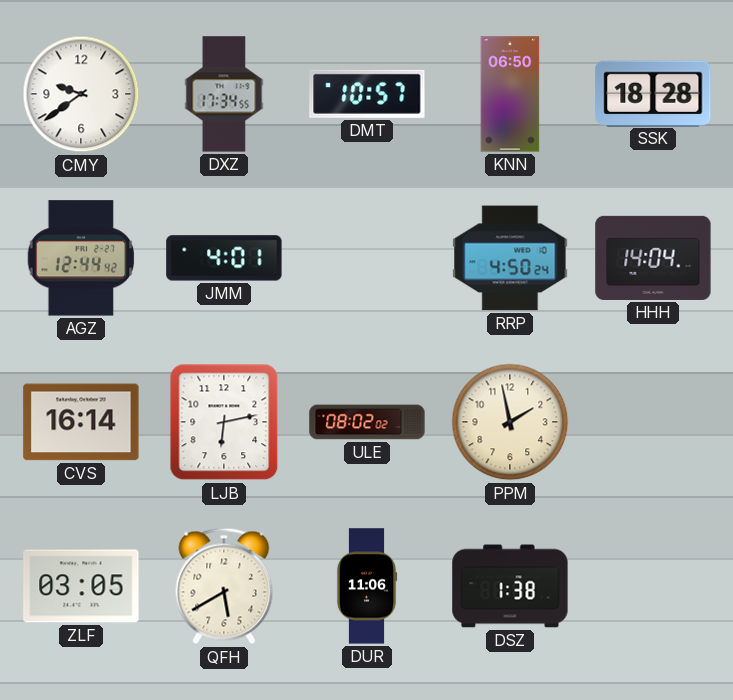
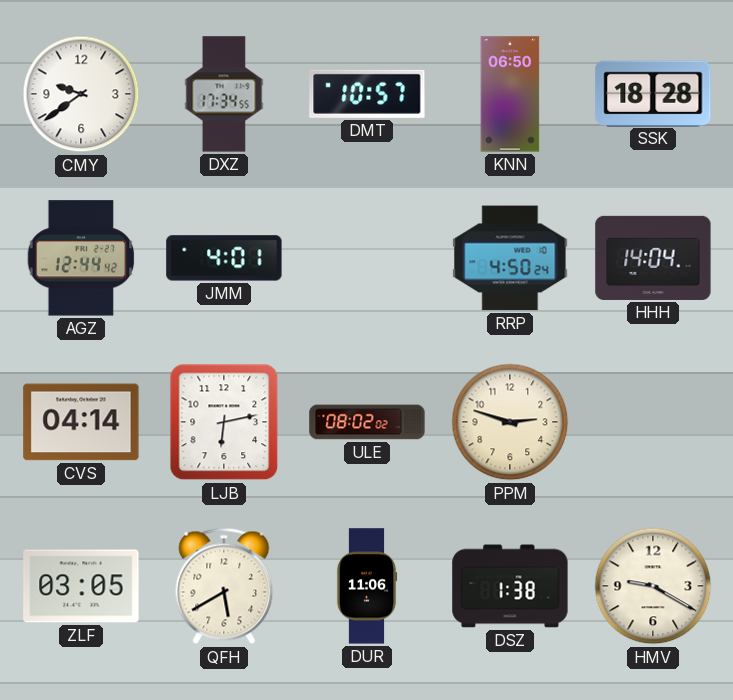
CVS: 16:14 -> 04:14 (81, 422)
PPM: 1:58 -> 2:48 (510, 422)
HMV: none -> 9:20 (653, 586)
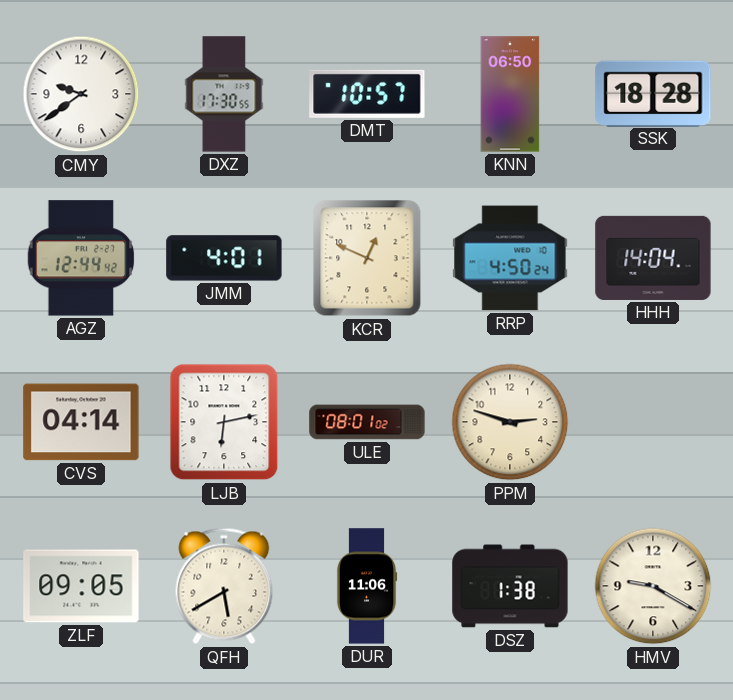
DXZ: 17:34 -> 17:30 (224, 94)
KCR: none -> 12:49 (367, 258)
ULE: 08:02 -> 08:01 (367, 422)
ZLF: 03:05 -> 09:05 (81, 586)
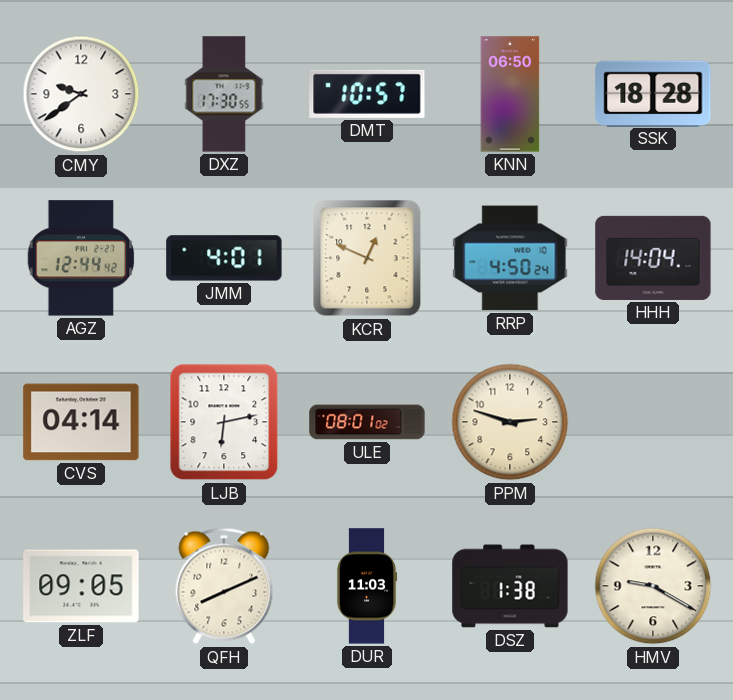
QFH: 5:40 -> 8:11 (224, 586)
DUR: 11:06 -> 11:03 (367, 586)
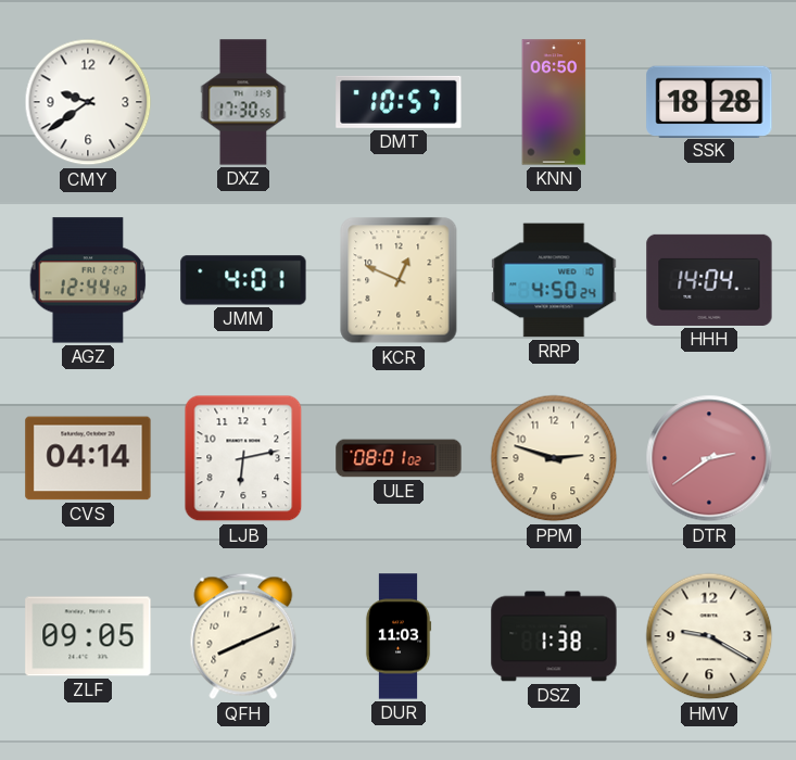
DTR: none -> 2:39 (709, 458)
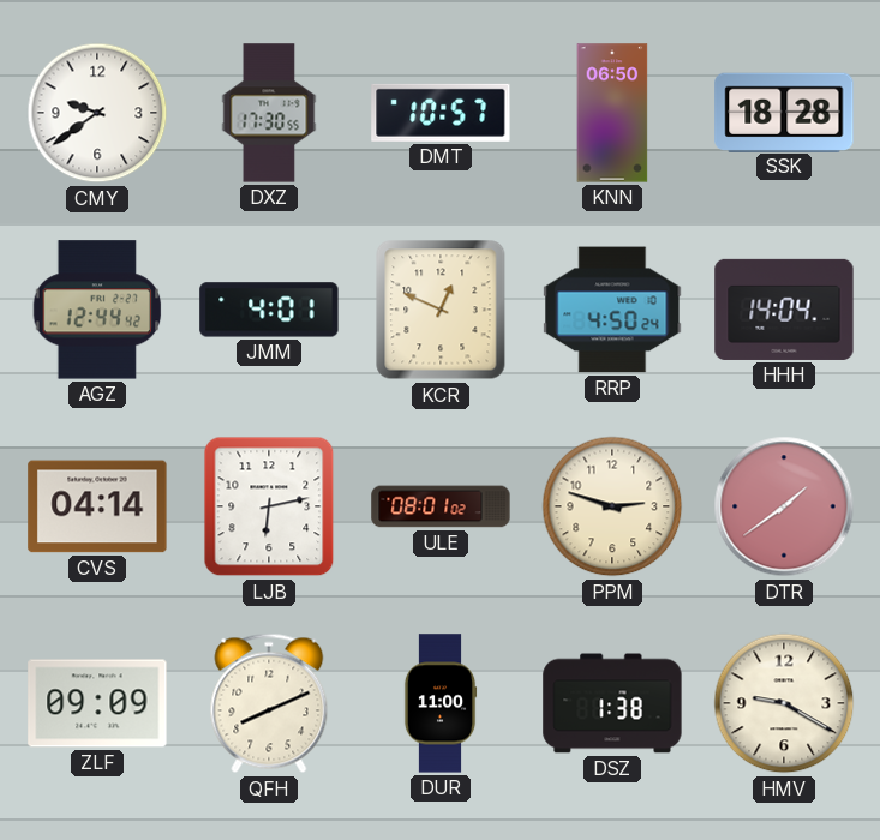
DTR: 2:39 -> 1:39 (784, 506)
ZLF: 09:05 -> 09:09 (97, 703)
DUR: 11:03 -> 11:00 (441, 703)
